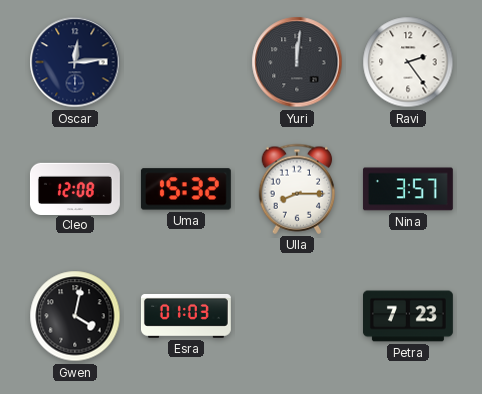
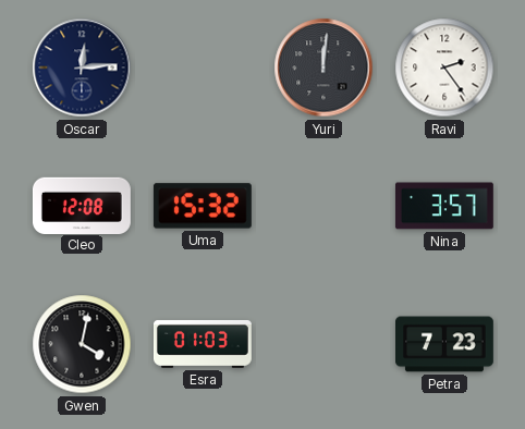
Ulla: 8:15 -> none (297, 189)
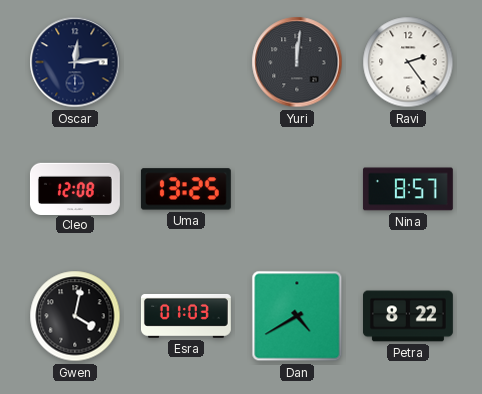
Uma: 15:32 -> 13:25 (186, 189)
Nina: 3:57 -> 8:57 (408, 189)
Dan: none -> 4:40 (297, 316)
Petra: 7:23 -> 8:22 (409, 316)
